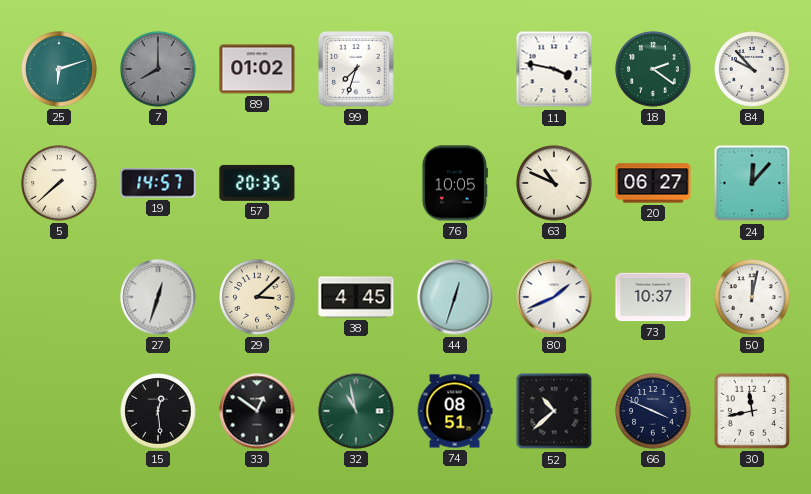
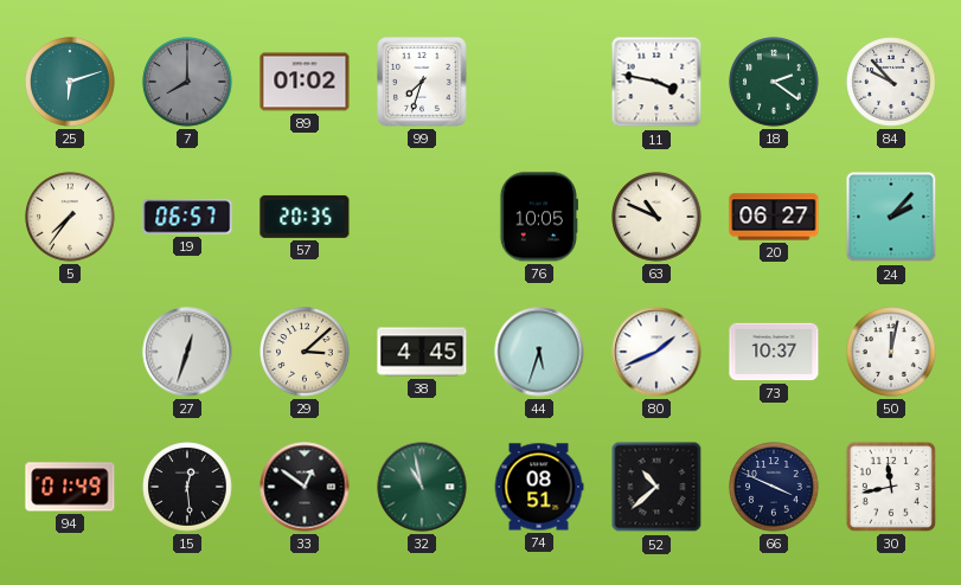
5: 7:38 -> 7:36 (70, 217)
19: 14:57 -> 06:57 (187, 217)
24: 12:07 -> 2:07 (891, 217)
44: 12:33 -> 5:33 (539, 352)
94: none -> 01:49 (70, 487)
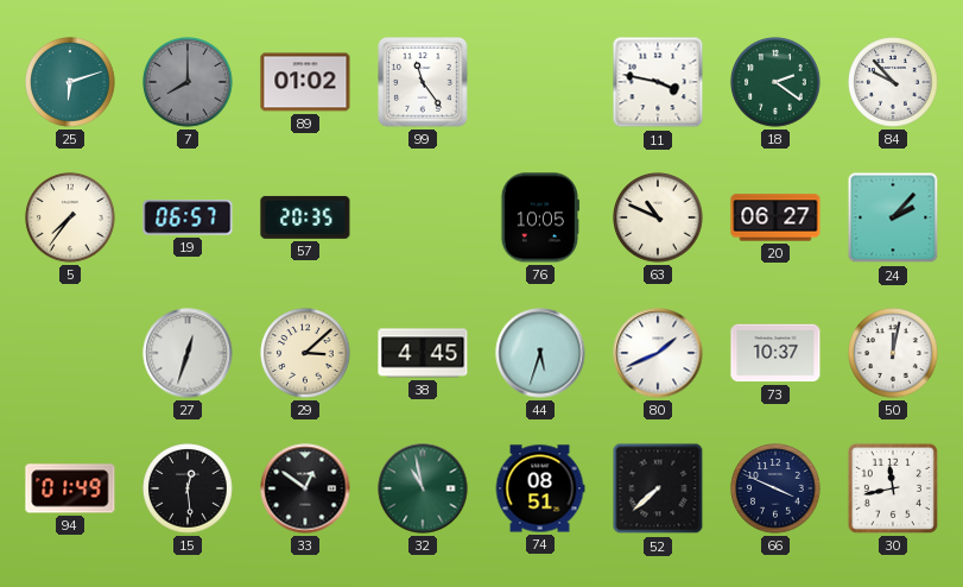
99: 7:33 -> 11:24 (424, 83)
52: 10:38 -> 7:38 (658, 488)
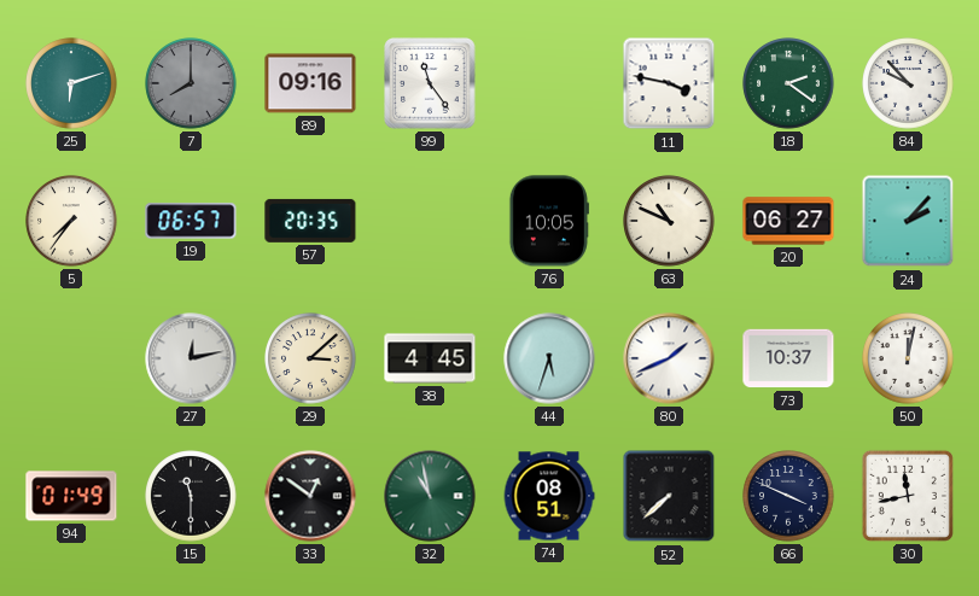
89: 01:02 -> 09:16 (310, 83)
27: 12:33 -> 12:13 (191, 358)
15: 12:29 -> 11:30 (191, 496)
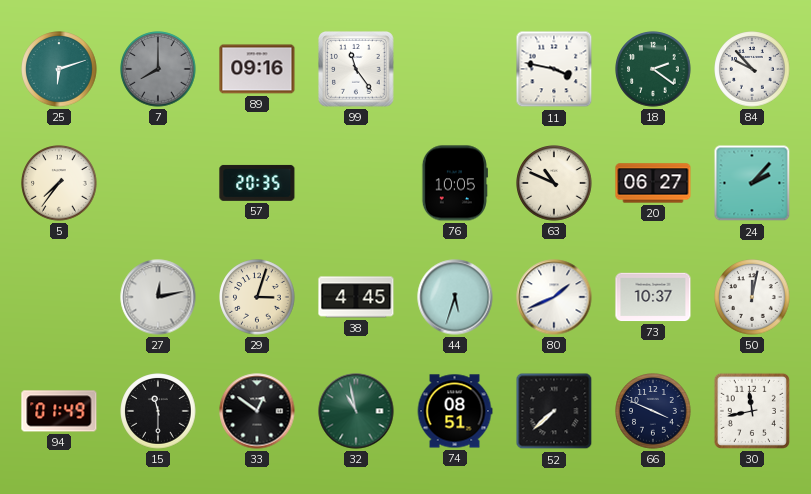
19: 06:57 -> none (191, 221)
29: 3:08 -> 3:03 (257, 297)
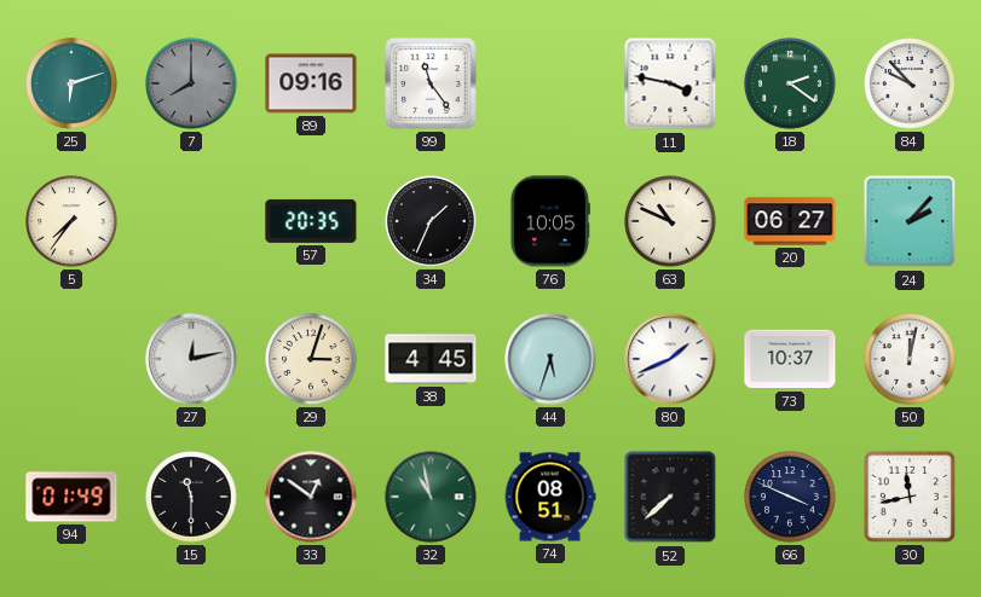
34: none -> 1:34 (431, 221)
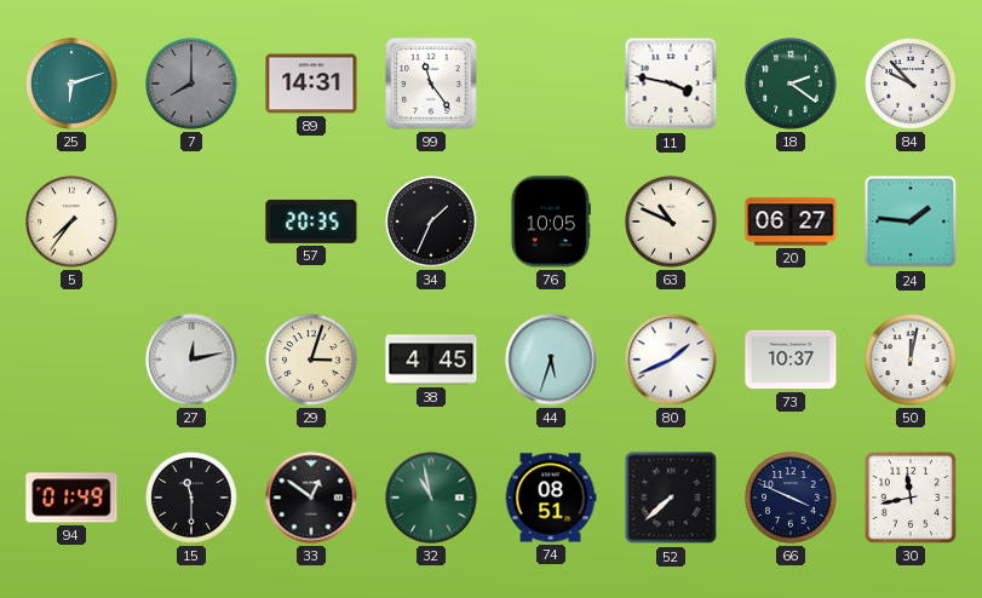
89: 09:16 -> 14:31 (311, 84)
24: 2:07 -> 1:46 (911, 222)
